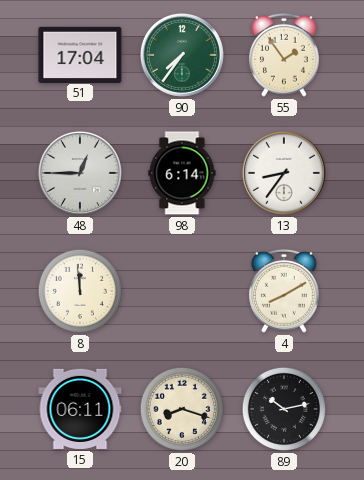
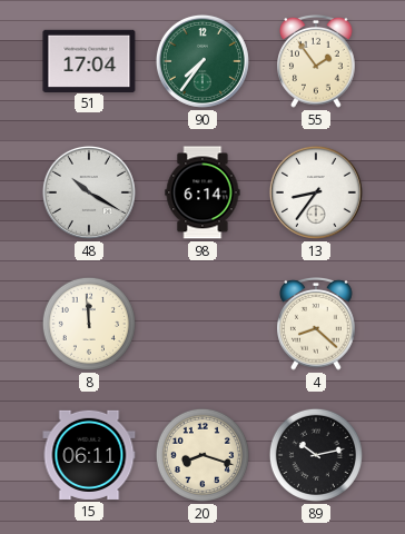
48: 12:45 -> 10:20 (89, 192)
4: 8:10 -> 8:22 (316, 324)
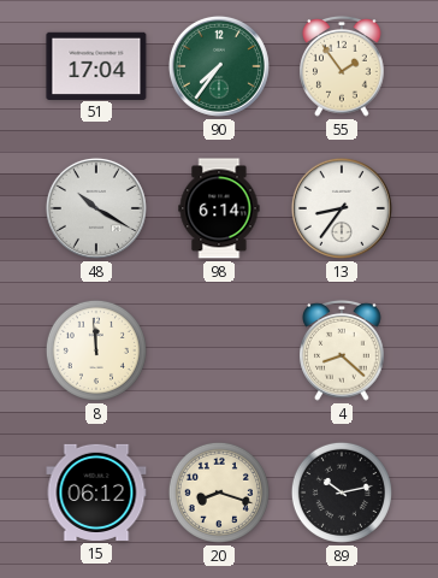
15: 06:11 -> 06:12 (96, 493)
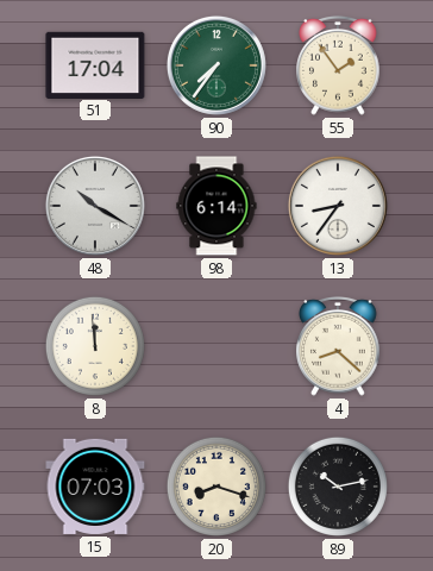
15: 06:12 -> 07:03 (95, 487)
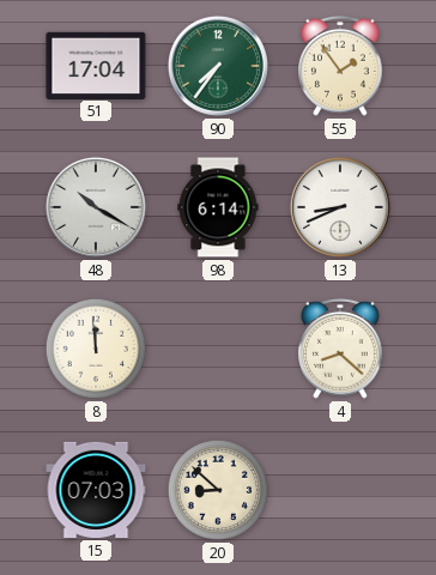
13: 8:36 -> 8:41 (340, 207)
20: 8:18 -> 8:52 (218, 490)
89: 10:13 -> none (338, 487)
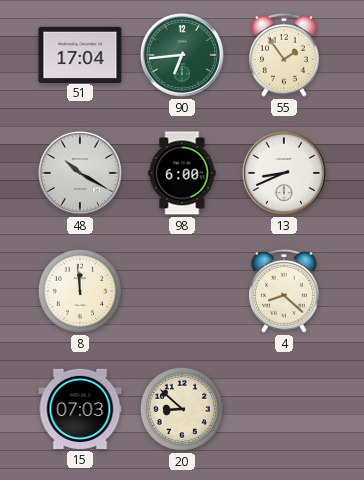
90: 7:36 -> 6:44 (182, 55)
98: 6:14 -> 6:00 (182, 173)
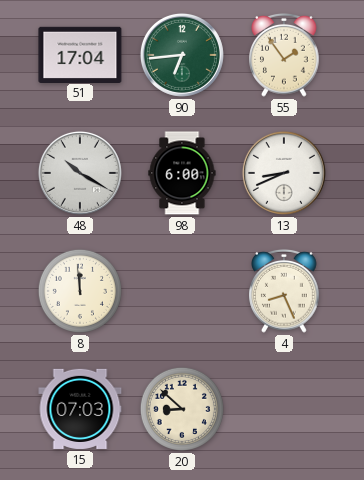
4: 8:22 -> 8:26 (284, 291)
